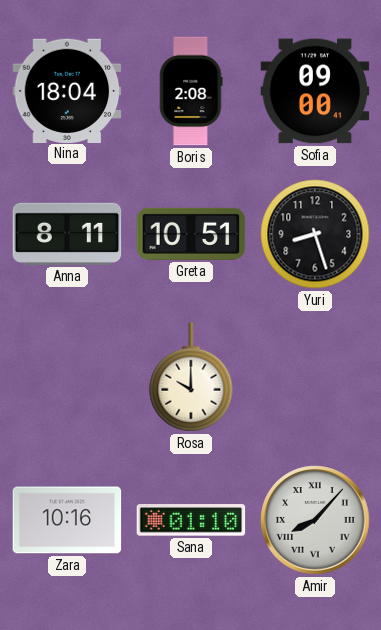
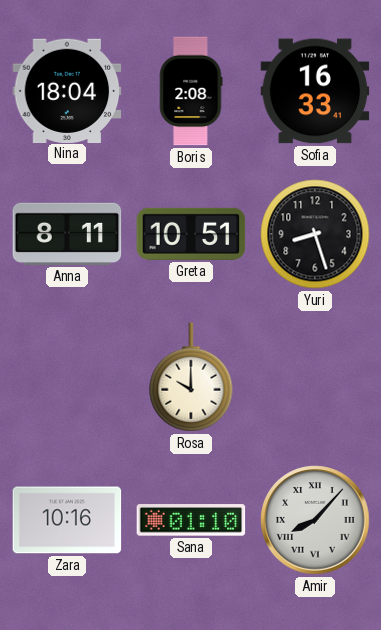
Sofia: 09:00 -> 16:33 (315, 91)
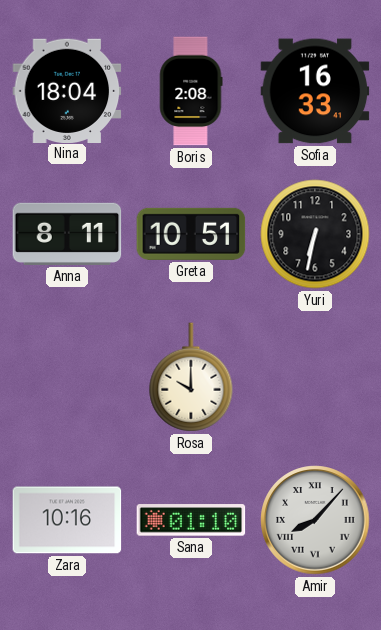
Yuri: 8:27 -> 6:32 (315, 234)
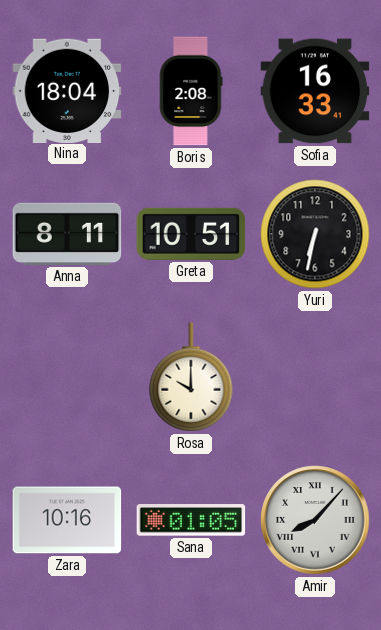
Sana: 01:10 -> 01:05 (191, 520)
